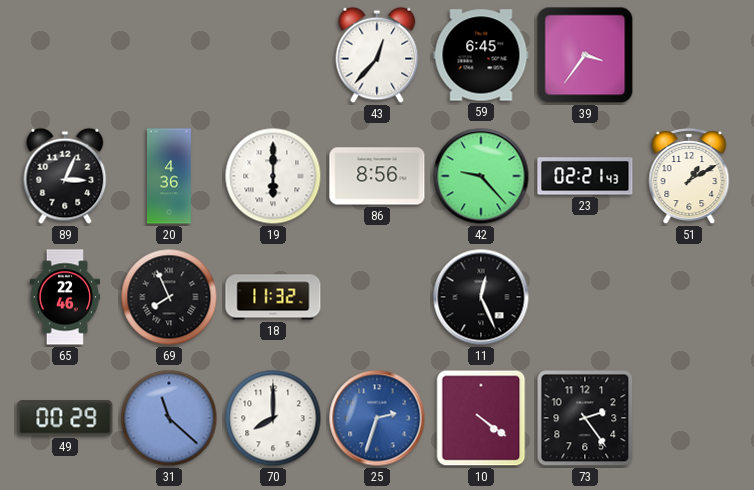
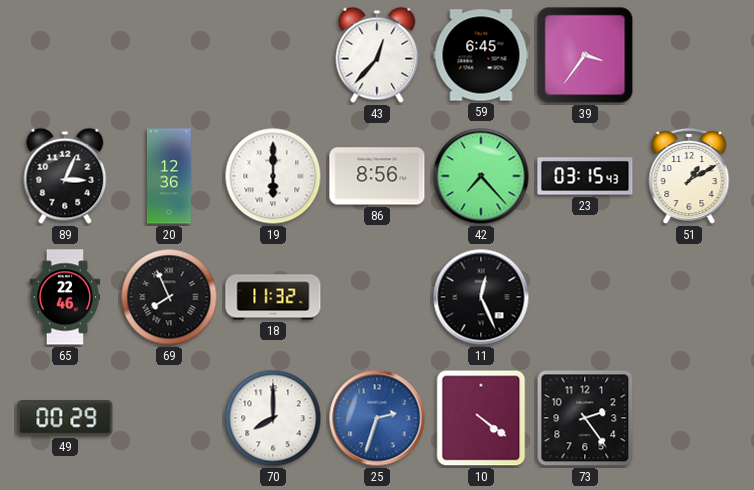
20: 4:36 -> 12:36 (169, 176)
42: 9:23 -> 7:23 (481, 176)
23: 02:21 -> 03:15 (585, 176)
31: 11:22 -> none (169, 418)
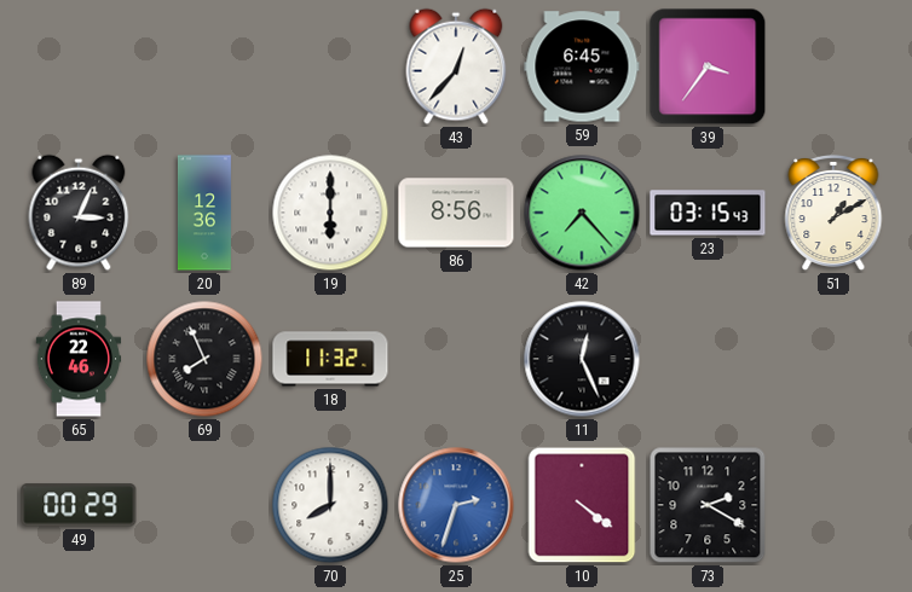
73: 2:24 -> 2:20 (708, 505)
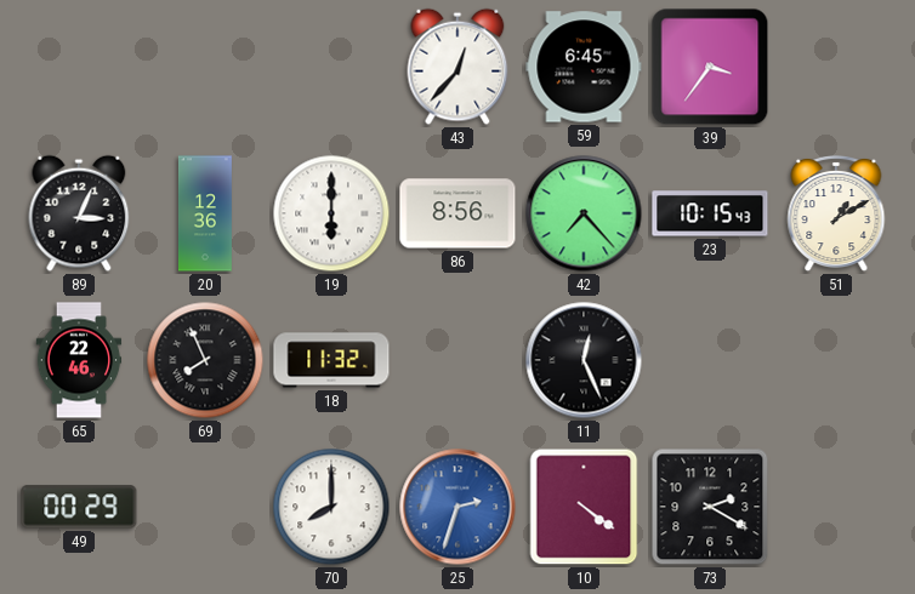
23: 03:15 -> 10:15 (710, 213)
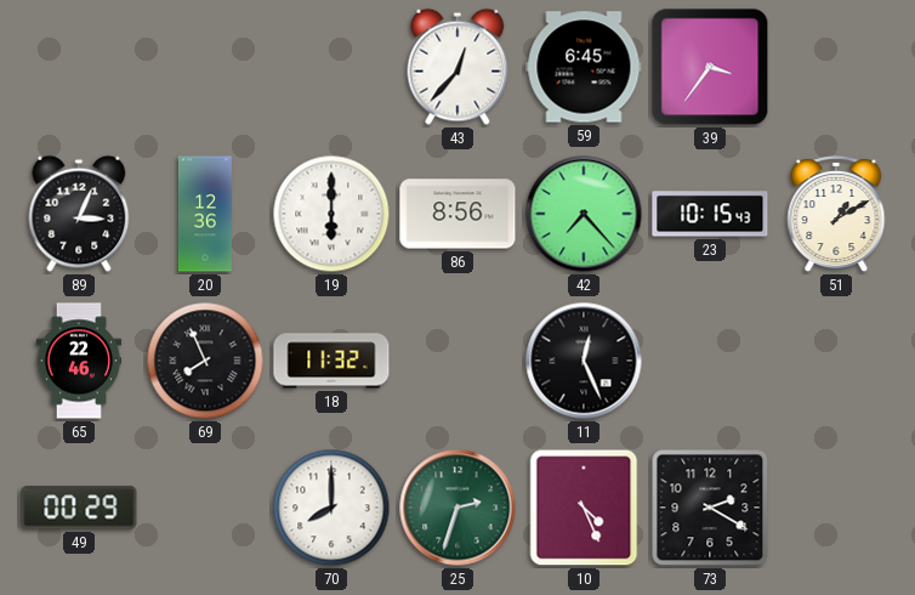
25 dial: blue -> green (457, 508)
10: 4:21 -> 4:26 (584, 508)
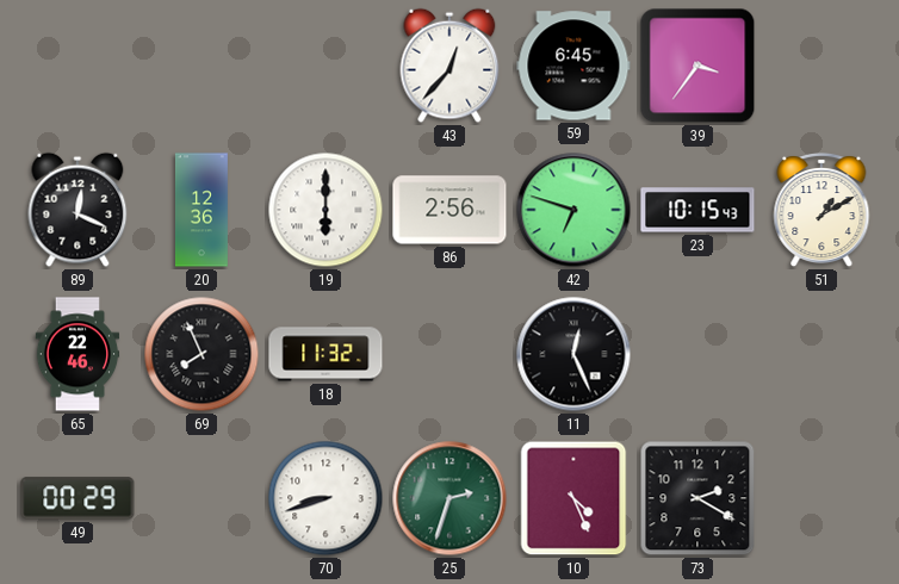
89: 3:04 -> 12:19 (77, 210)
86: 8:56 -> 2:56 (449, 210)
42: 7:23 -> 6:48 (573, 210)
70: 8:00 -> 8:42 (325, 498)
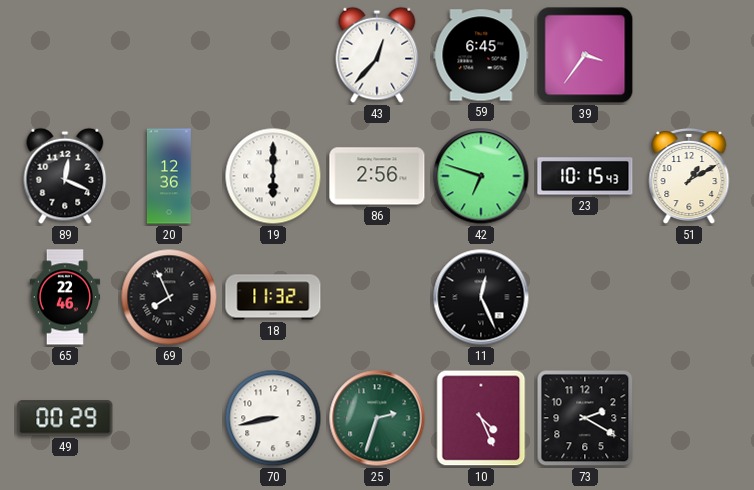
70: 8:42 -> 8:43 (273, 418)
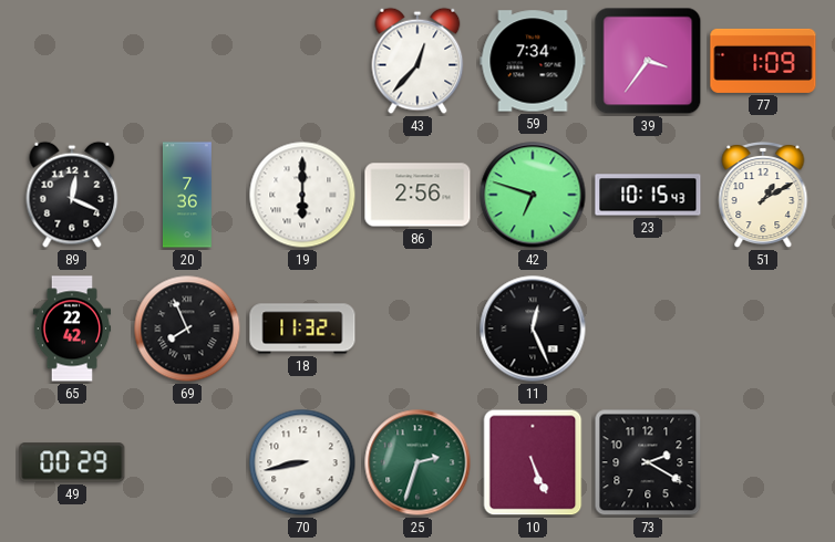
59: 6:45 -> 7:34 (533, 61)
77: none -> 1:09 (763, 61)
20: 12:36 -> 7:36 (187, 195)
65: 22:46 -> 22:42 (72, 329)
10: 4:26 -> 5:26 (533, 462)
